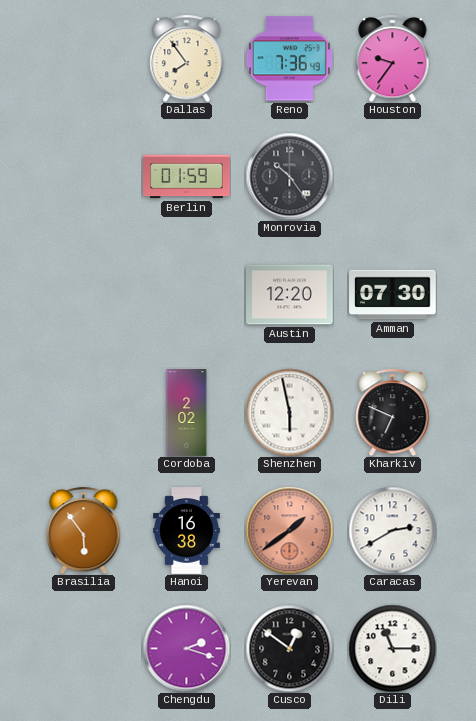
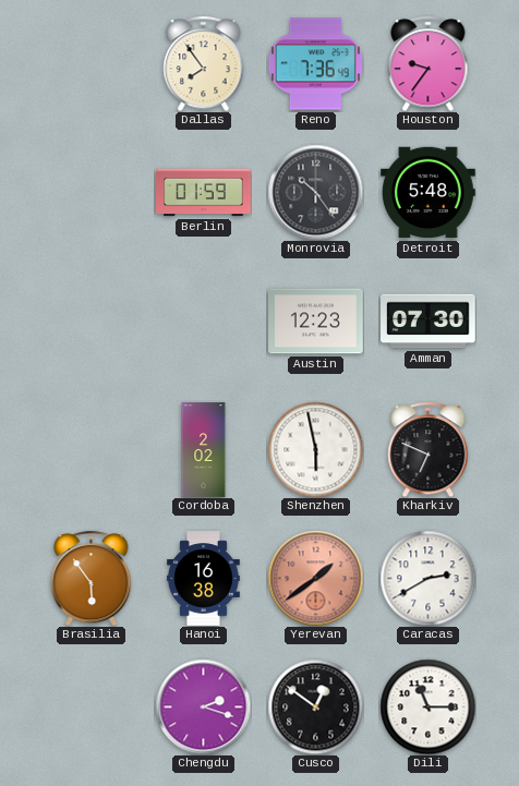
Detroit: none -> 5:48 (429, 193)
Austin: 12:20 -> 12:23 (316, 322)
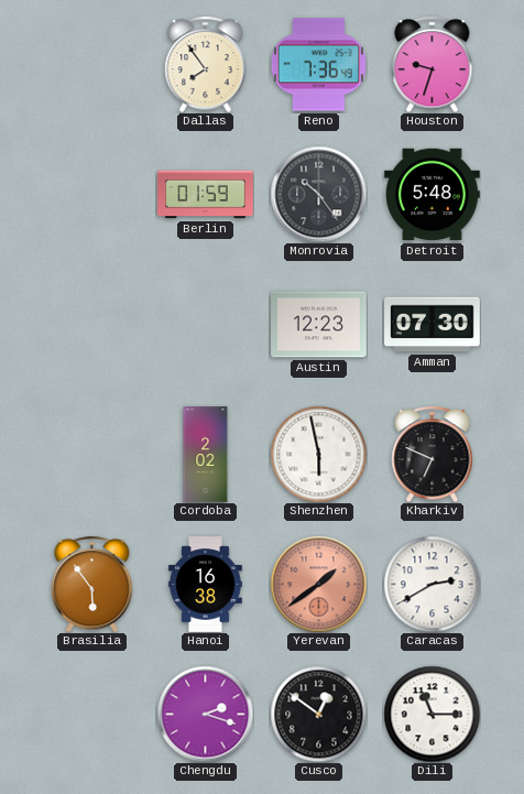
Houston: 9:36 -> 9:33 (433, 64)
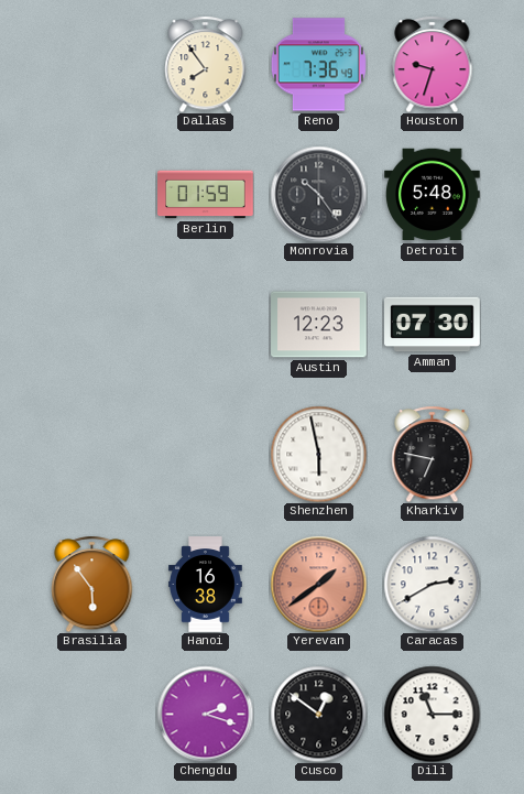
Cordoba: 2:02 -> none (206, 455)
Kharkiv: 6:49 -> 6:47 (433, 454)
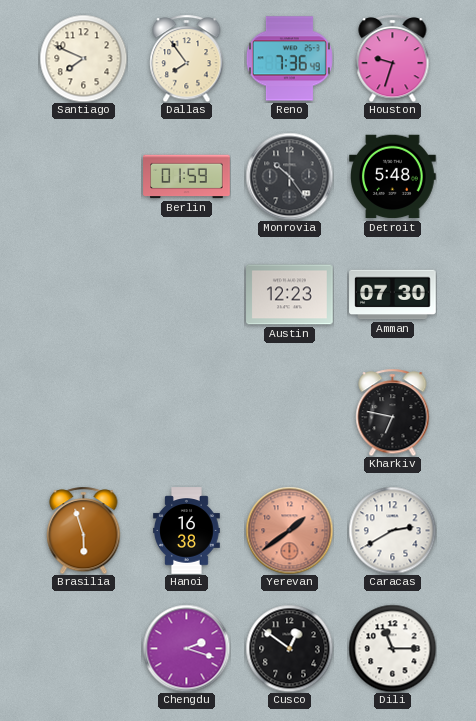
Santiago: none -> 7:49 (83, 58)
Shenzhen: 5:58 -> none (318, 454)
Brasilia: 5:54 -> 5:57 (84, 530)
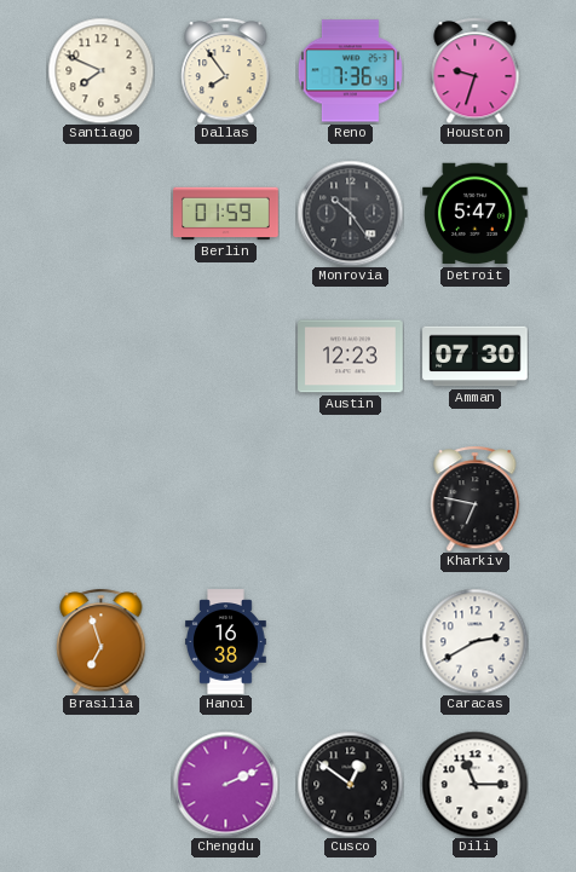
Detroit: 5:48 -> 5:47 (476, 214)
Brasilia: 5:57 -> 6:57 (102, 641)
Yerevan: 1:39 -> none (289, 530)
Chengdu: 2:18 -> 2:11 (225, 784)
